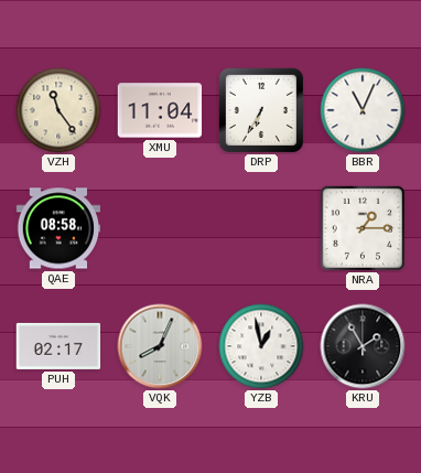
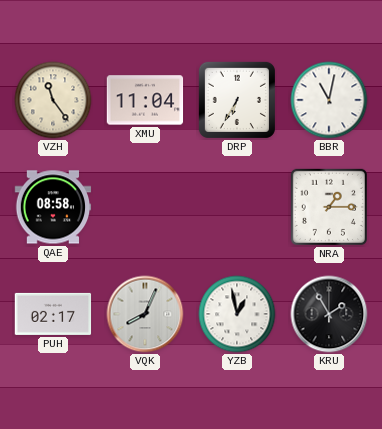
BBR: 11:04 -> 11:02 (329, 100)
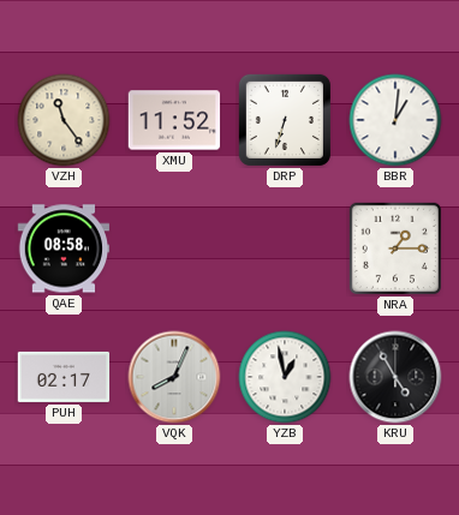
XMU: 11:04 -> 11:52 (174, 120)
DRP: 6:35 -> 6:33 (285, 120)
BBR: 11:02 -> 1:01 (395, 120)
KRU: 1:55 -> 4:55 (395, 377)
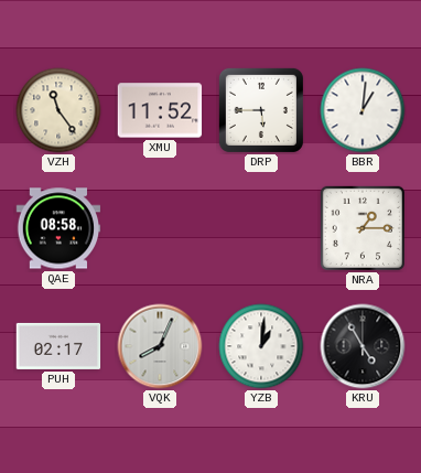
DRP: 6:33 -> 5:45 (261, 110)
YZB: 12:58 -> 1:01 (261, 346)
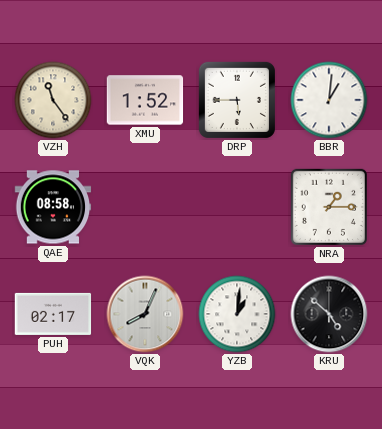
XMU: 11:52 -> 1:52 (145, 100)
KRU: 4:55 -> 4:52 (329, 314)
